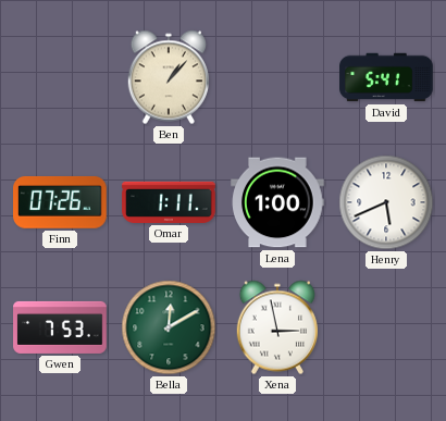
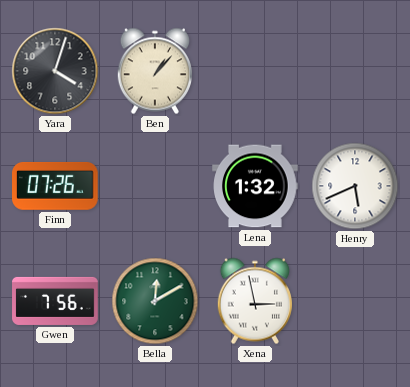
Yara: none -> 4:03 (55, 71)
David: 5:41 -> none (386, 77)
Omar: 1:11 -> none (169, 202)
Lena: 1:00 -> 1:32 (255, 186)
Gwen: 7:53 -> 7:56 (55, 301)
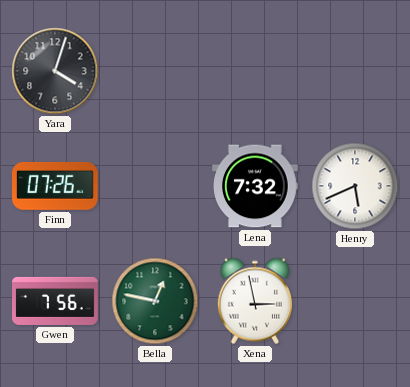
Ben: 1:07 -> none (154, 71)
Lena: 1:32 -> 7:32 (255, 186)
Bella: 12:10 -> 12:47 (155, 301)
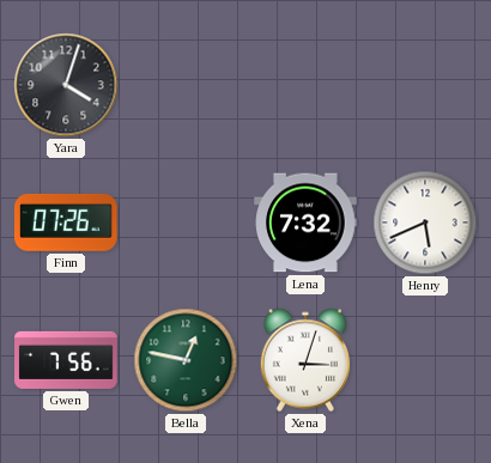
Xena: 2:58 -> 3:03 (304, 360)
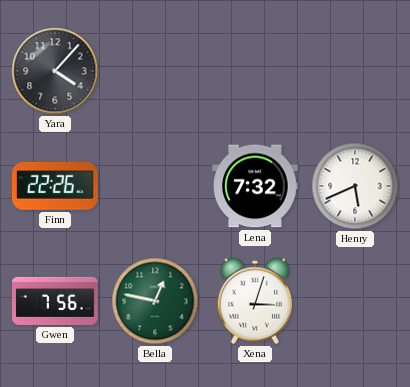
Yara: 4:03 -> 4:07 (55, 71)
Finn: 07:26 -> 22:26 (56, 186)
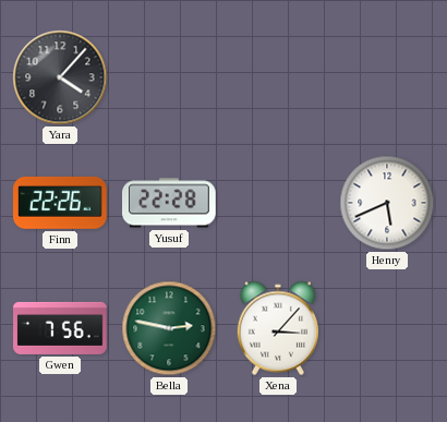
Yusuf: none -> 22:28 (170, 203)
Lena: 7:32 -> none (255, 186)
Bella: 12:47 -> 2:47 (169, 328)
Xena: 3:03 -> 3:07 (277, 328)
